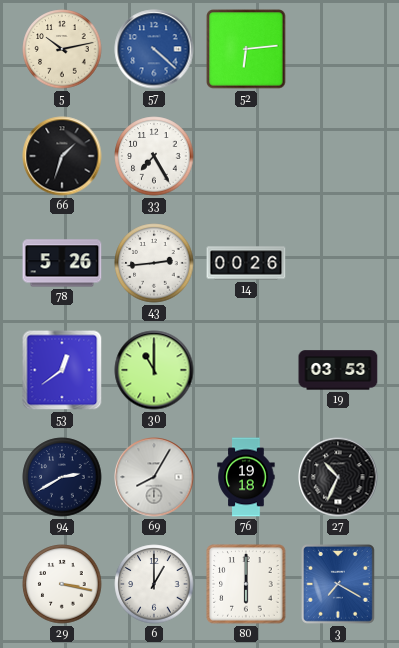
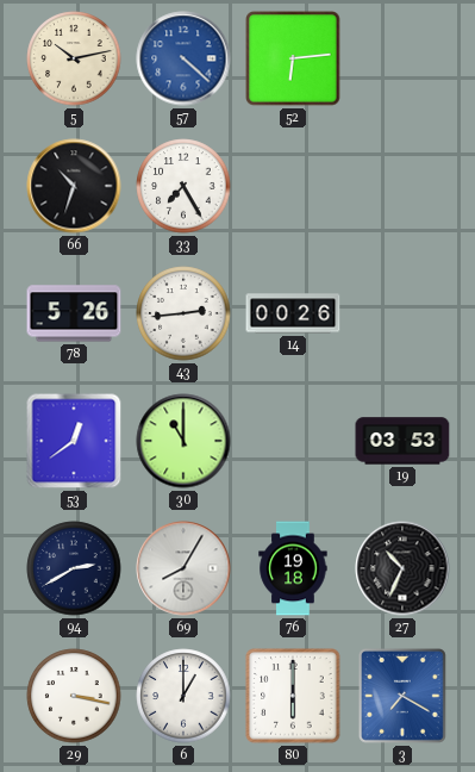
66: 1:33 -> 10:33 (74, 186)
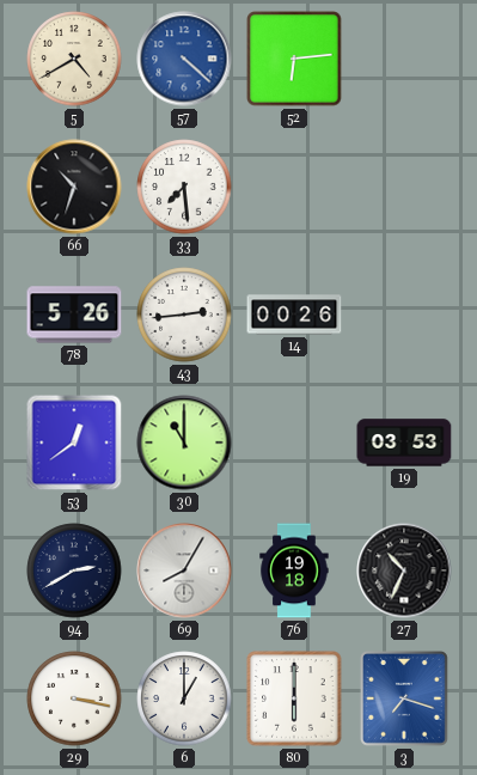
5: 10:13 -> 4:40 (74, 59)
33: 7:25 -> 7:29 (184, 187)
3: 7:20 -> 7:18 (404, 700)
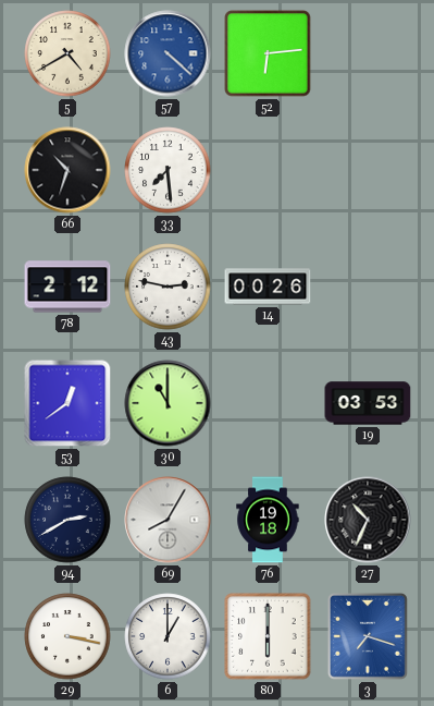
78: 5:26 -> 2:12 (67, 287)
43: 2:44 -> 2:47 (168, 287)
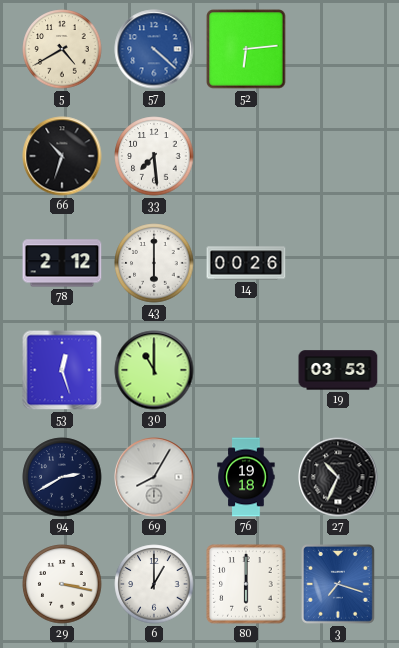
43: 2:47 -> 6:00 (154, 263)
53: 12:39 -> 12:27 (62, 370)
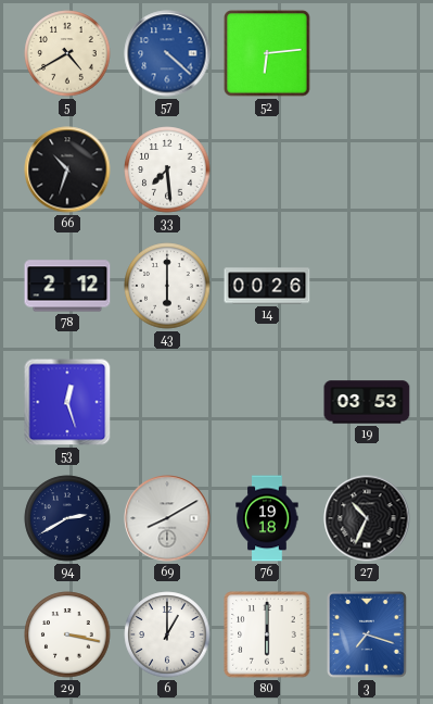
30: 11:00 -> none (154, 370)
69: 8:05 -> 8:10 (167, 518)
